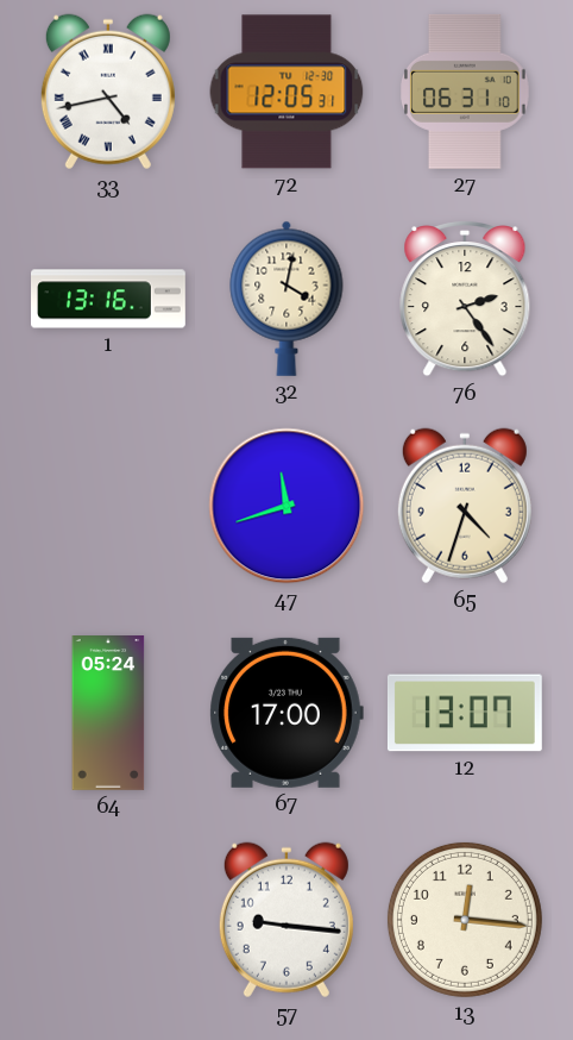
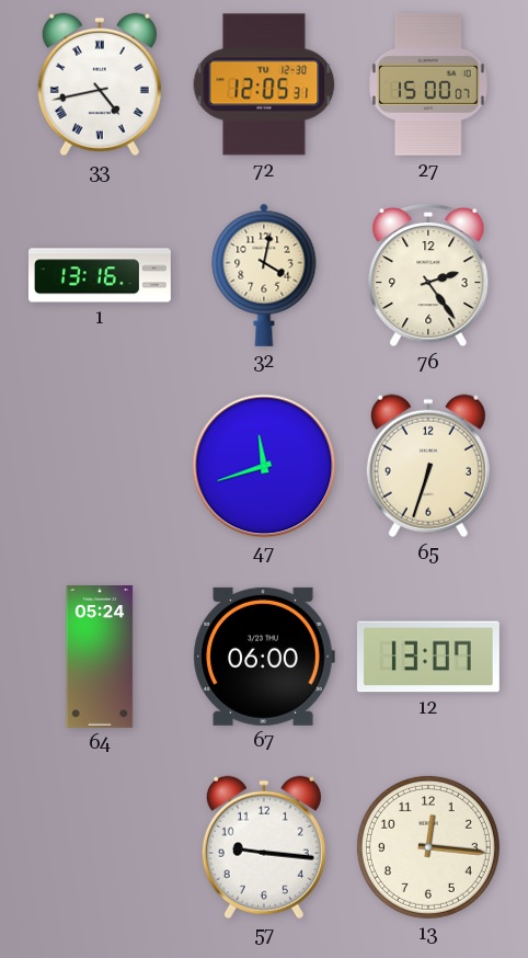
27: 06:31 -> 15:00 (429, 84)
65: 4:33 -> 6:33 (428, 466)
67: 17:00 -> 06:00 (264, 657)
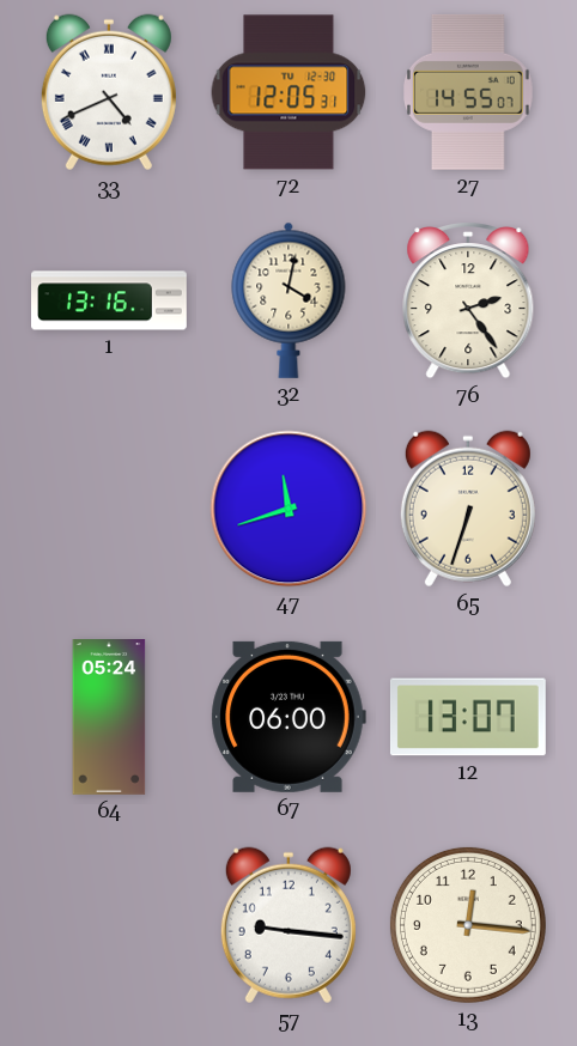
33: 4:43 -> 4:41 (109, 92)
27: 15:00 -> 14:55 (469, 92)
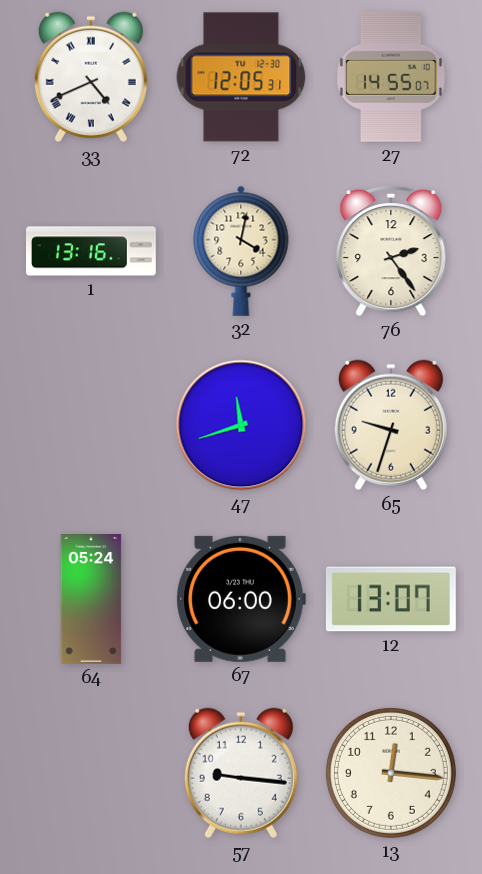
65: 6:33 -> 9:33 (391, 425)
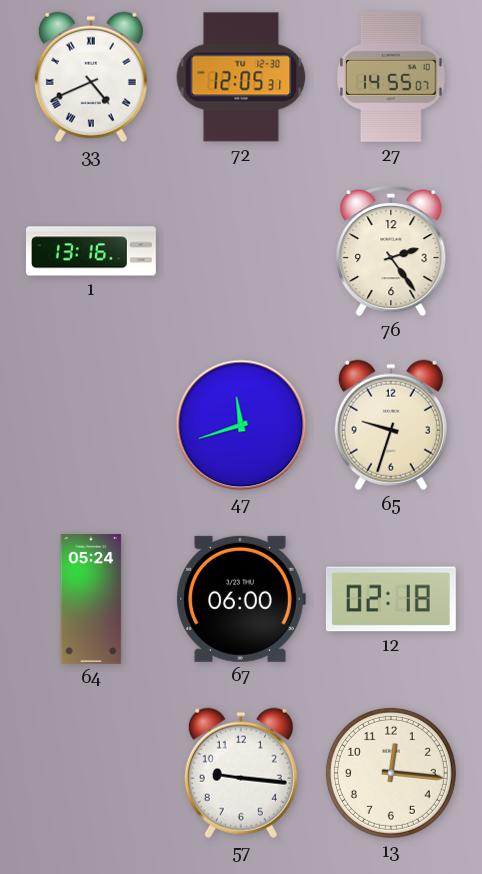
32: 4:02 -> none (241, 251)
12: 13:07 -> 02:18 (391, 599)
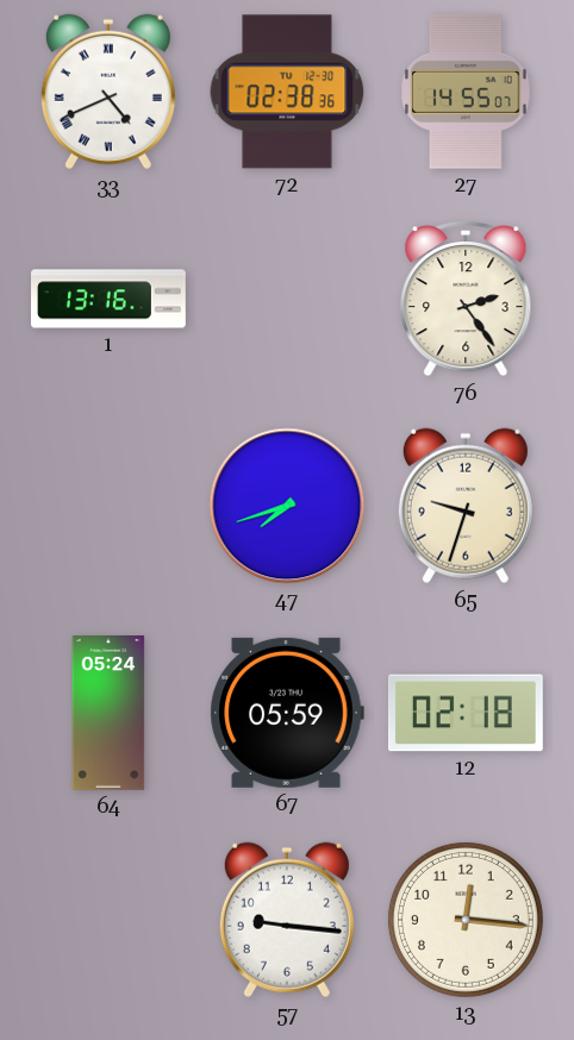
72: 12:05 -> 02:38 (287, 92)
47: 11:42 -> 7:42 (287, 506)
67: 06:00 -> 05:59 (287, 713)
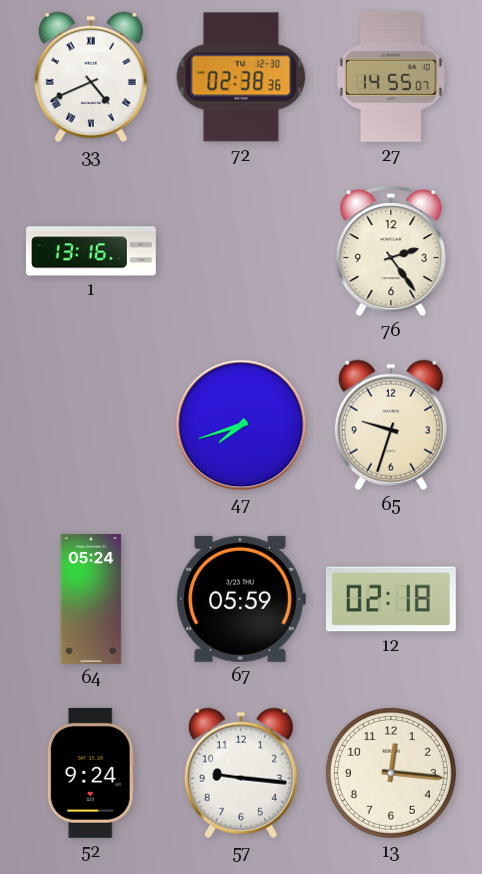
52: none -> 9:24 (91, 773)
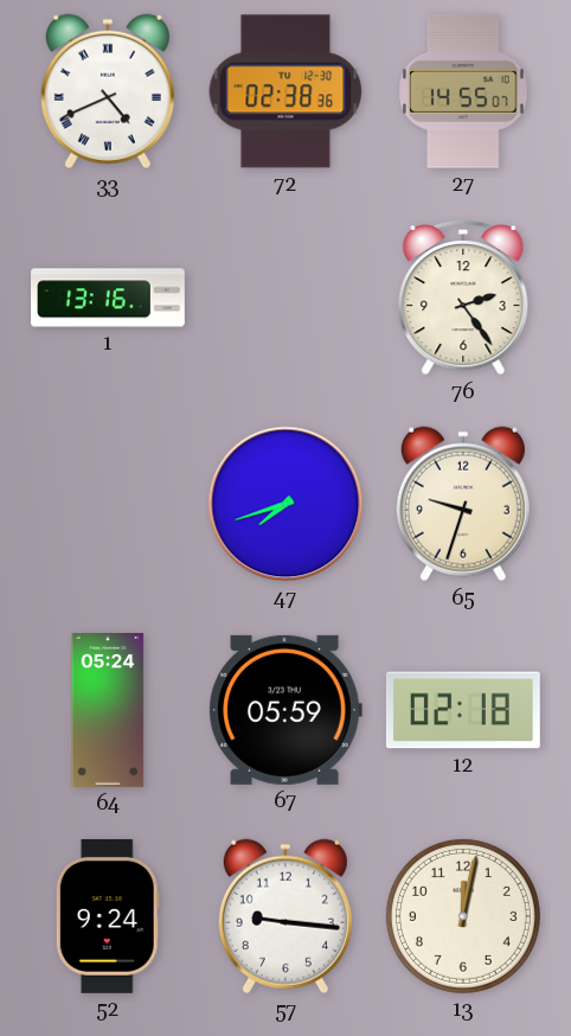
13: 12:16 -> 12:02 (463, 916)
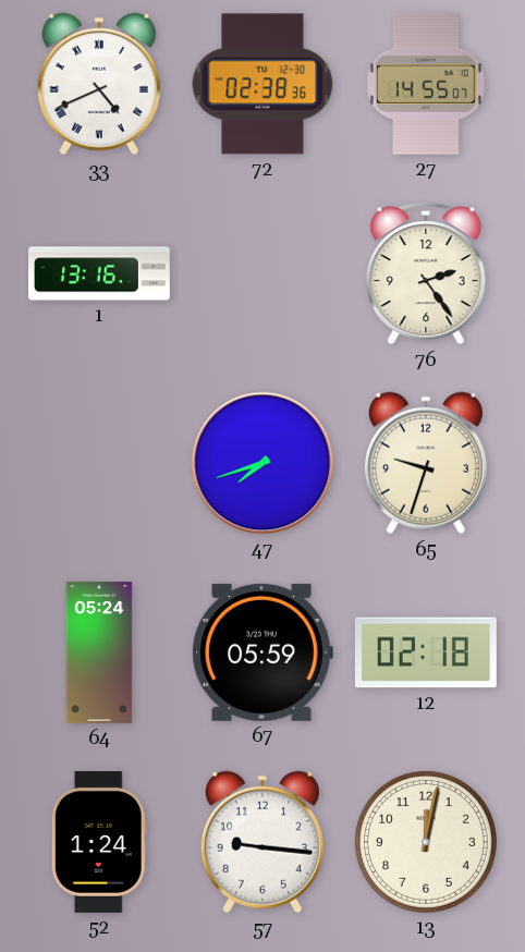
52: 9:24 -> 1:24 (99, 842)
